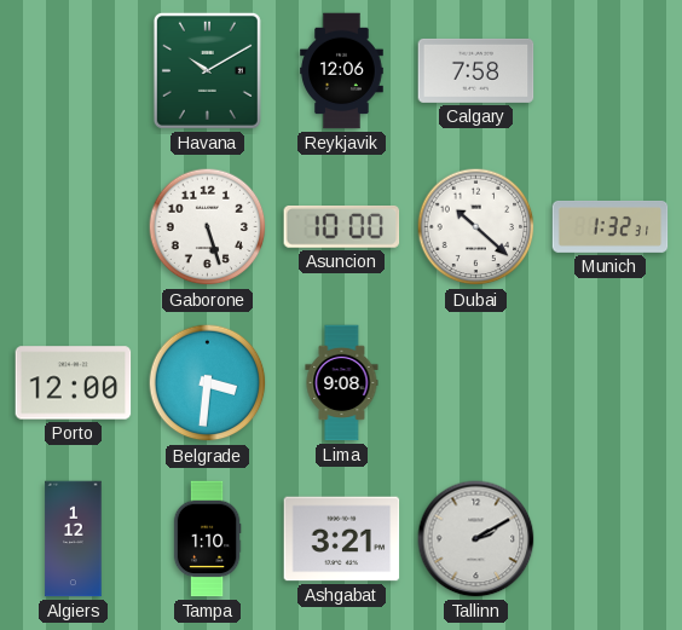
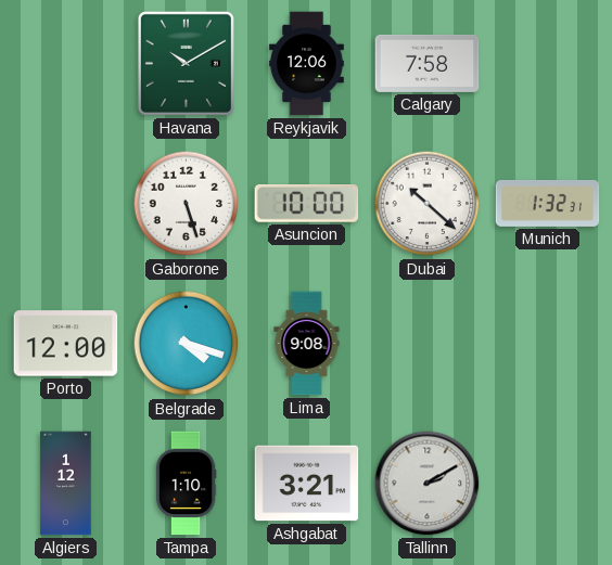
Belgrade: 3:31 -> 4:18 (187, 344)
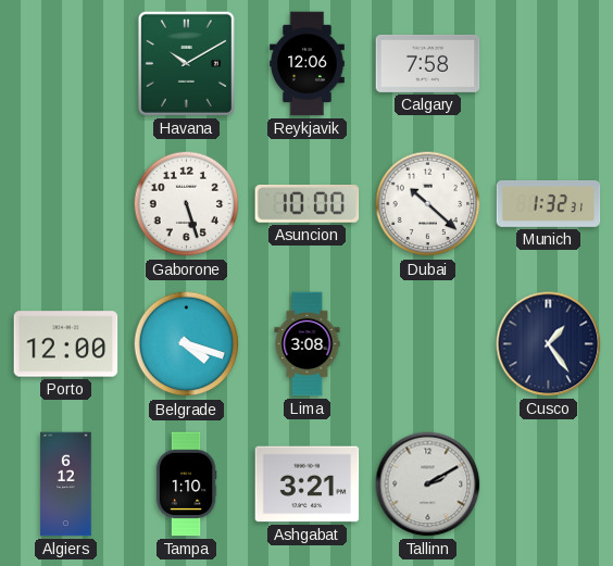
Lima: 9:08 -> 3:08 (308, 344)
Cusco: none -> 1:24 (549, 344)
Algiers: 1:12 -> 6:12 (66, 485)
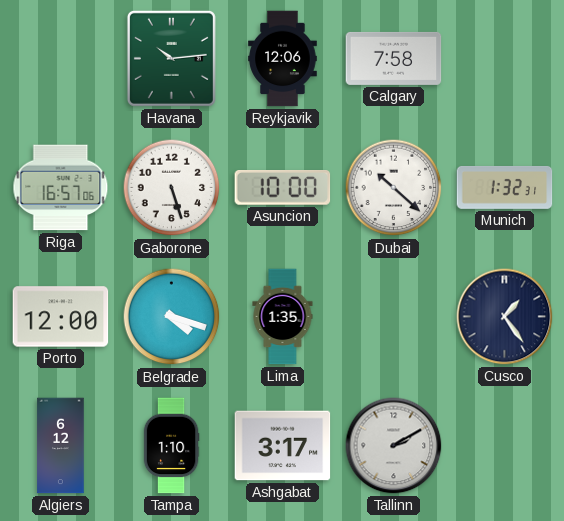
Havana: 10:10 -> 10:14 (171, 58)
Riga: none -> 16:57 (61, 188)
Lima: 3:08 -> 1:35 (283, 317)
Ashgabat: 3:21 -> 3:17 (283, 446)
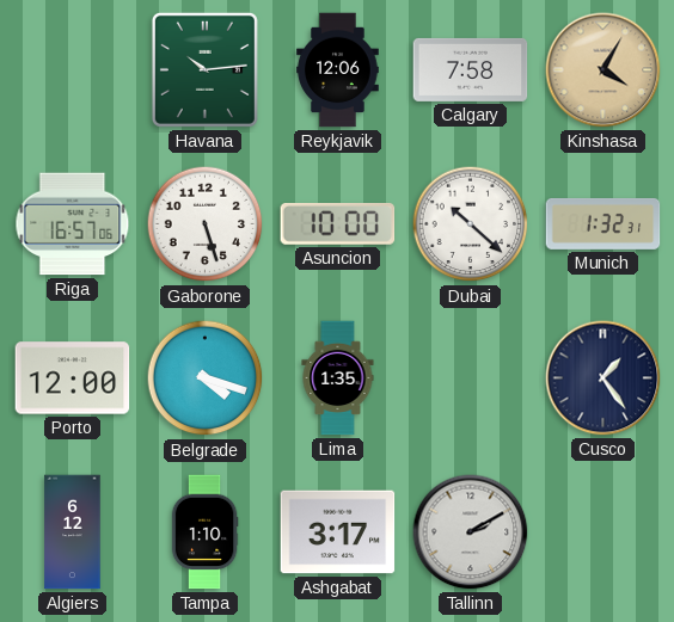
Kinshasa: none -> 4:05 (603, 70)
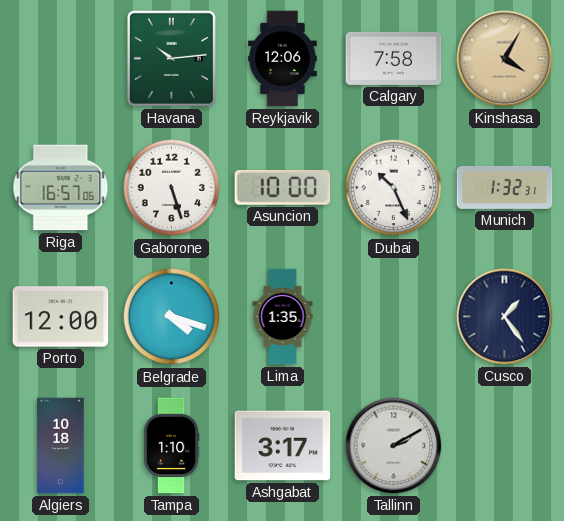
Dubai: 10:22 -> 10:26 (394, 188)
Algiers: 6:12 -> 10:18 (61, 446)
